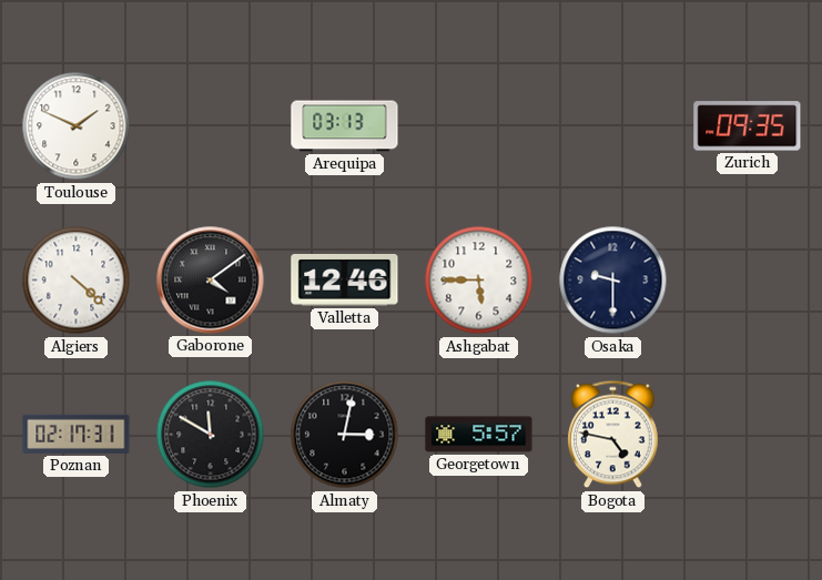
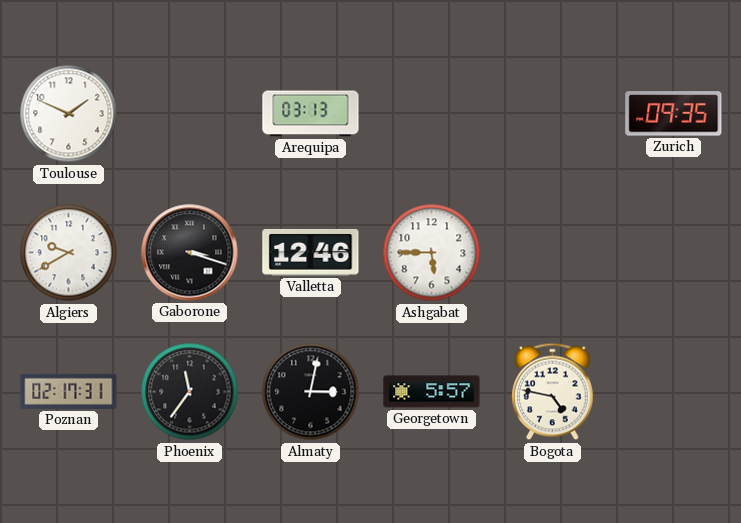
Algiers: 4:22 -> 9:40 (69, 253)
Gaborone: 4:09 -> 3:18 (190, 253)
Osaka: 9:30 -> none (613, 281)
Phoenix: 11:50 -> 11:36 (190, 392)
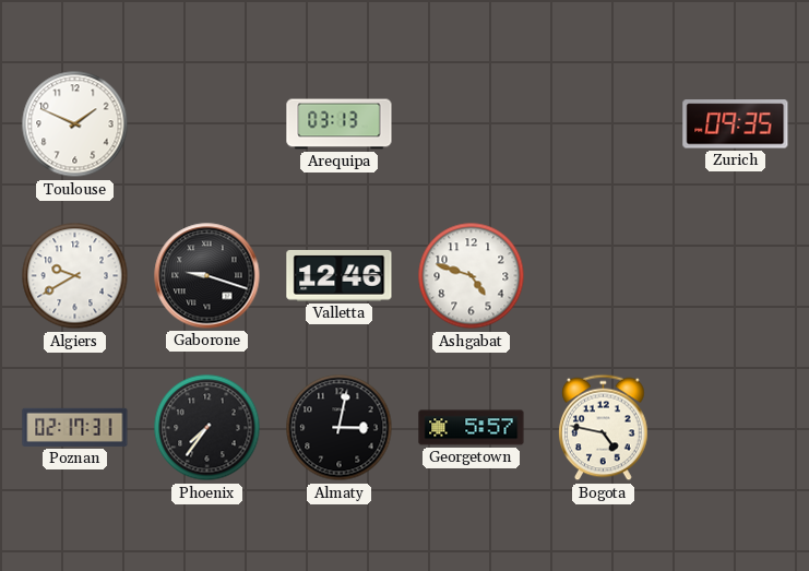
Gaborone: 3:18 -> 9:18 (207, 276)
Ashgabat: 5:45 -> 4:48 (472, 276)
Phoenix: 11:36 -> 7:36 (207, 428)
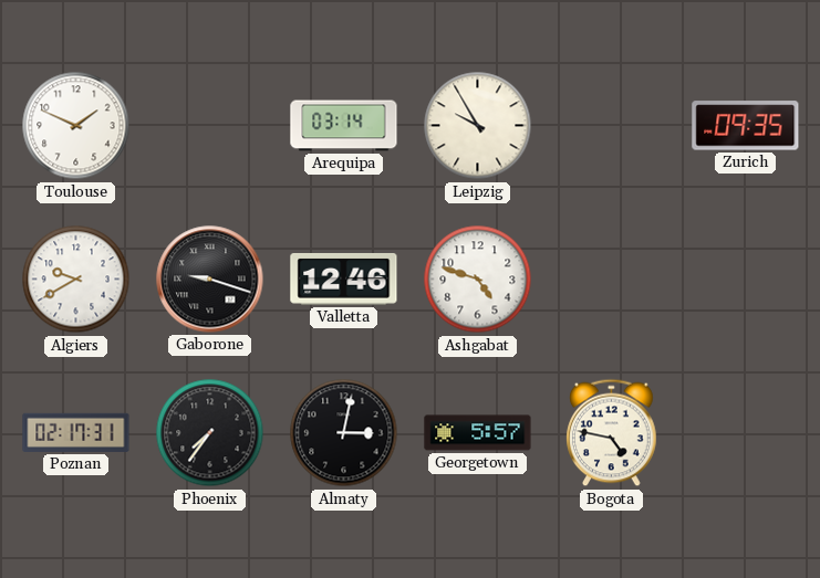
Arequipa: 03:13 -> 03:14 (344, 126)
Leipzig: none -> 9:55 (478, 126)
